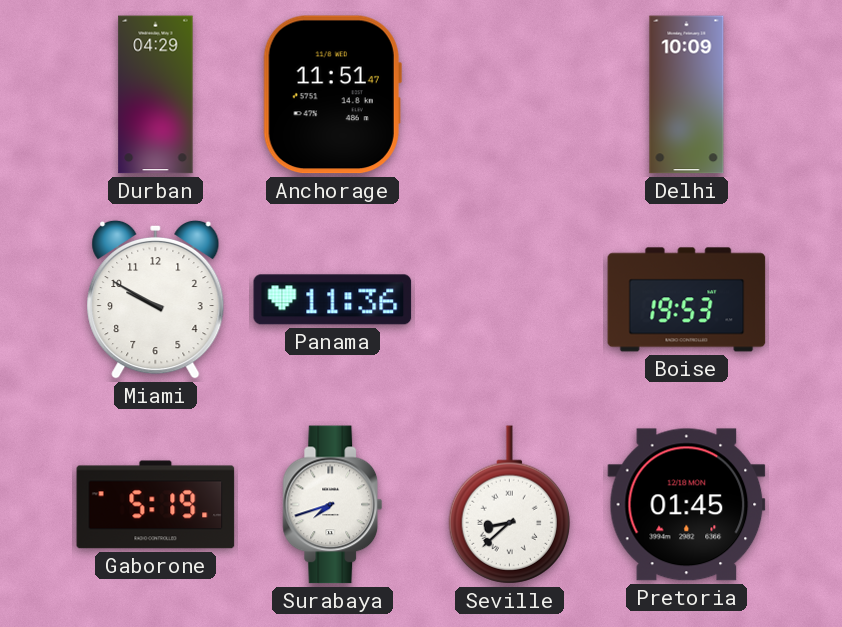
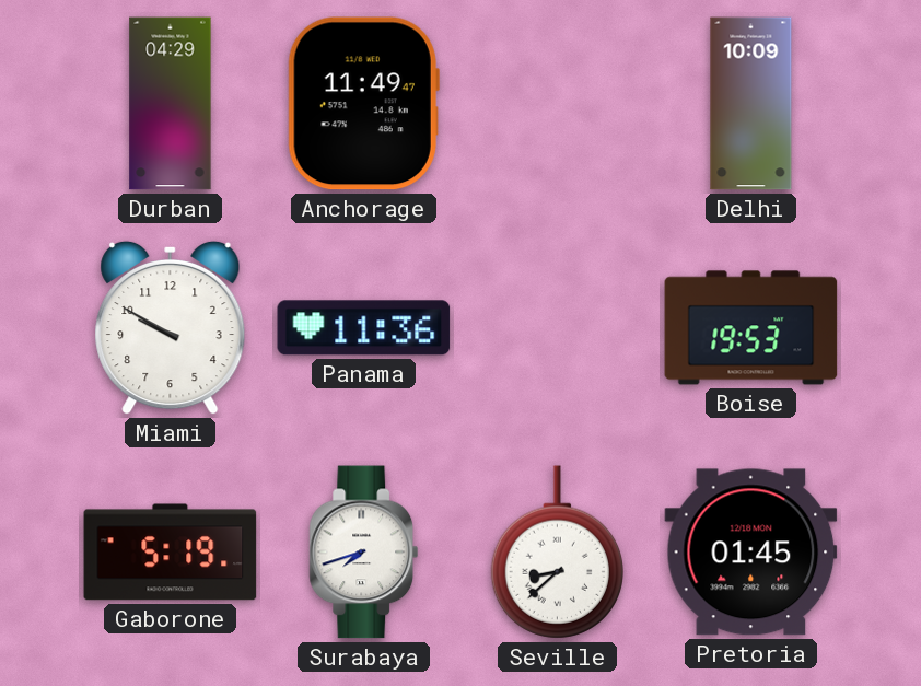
Anchorage: 11:51 -> 11:49 (363, 104)
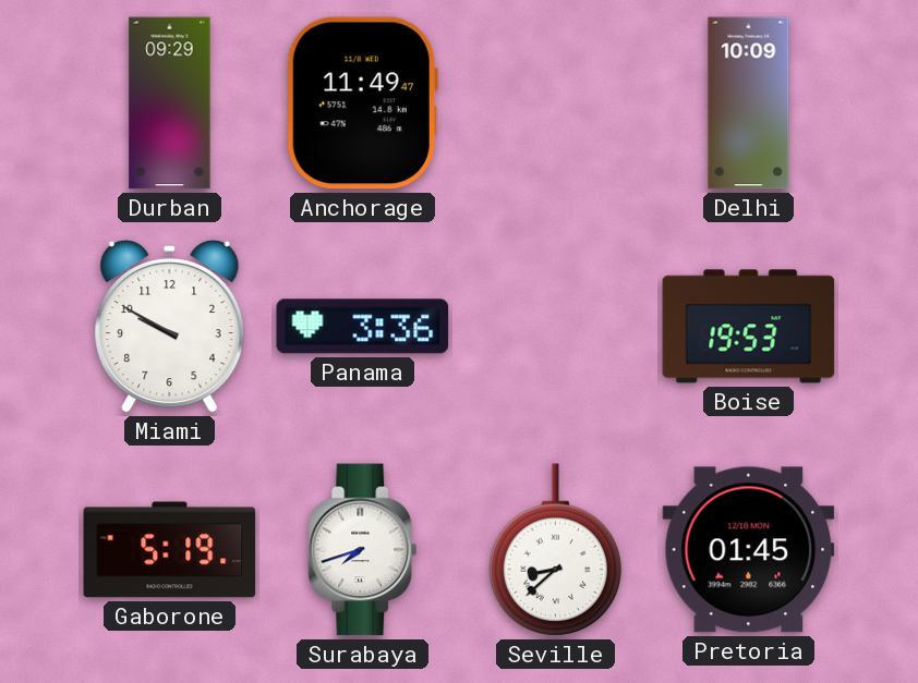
Durban: 04:29 -> 09:29 (170, 103)
Panama: 11:36 -> 3:36 (363, 327)
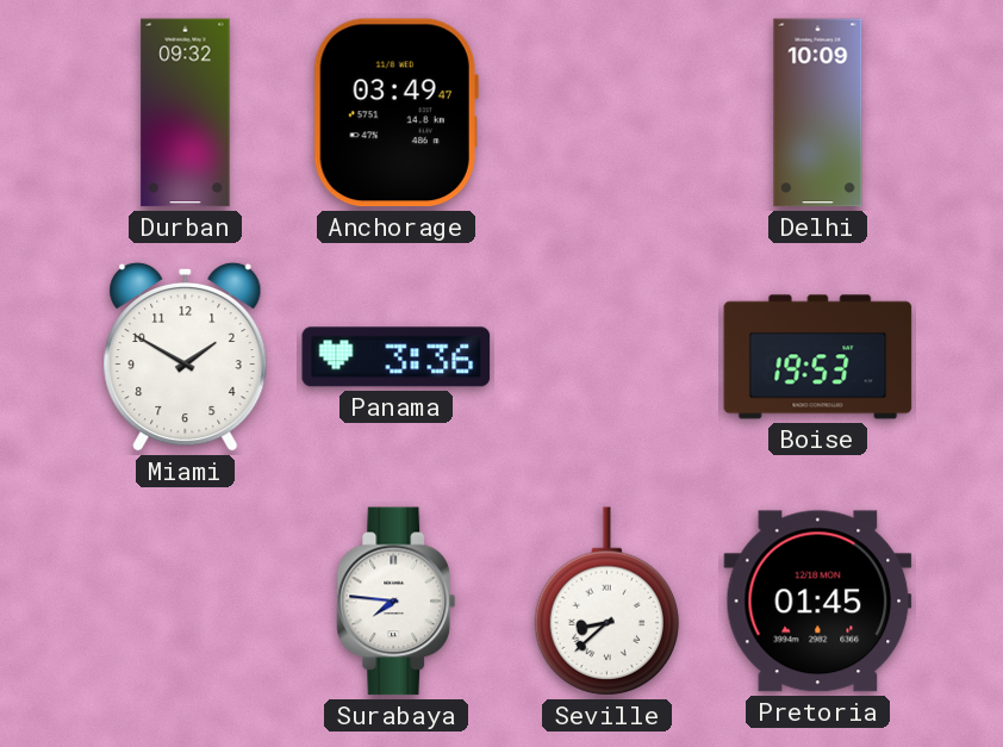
Durban: 09:29 -> 09:32 (186, 113)
Anchorage: 11:49 -> 03:49 (395, 113)
Miami: 9:50 -> 1:50 (186, 356)
Gaborone: 5:19 -> none (170, 550)
Surabaya: 7:42 -> 7:46 (397, 602)
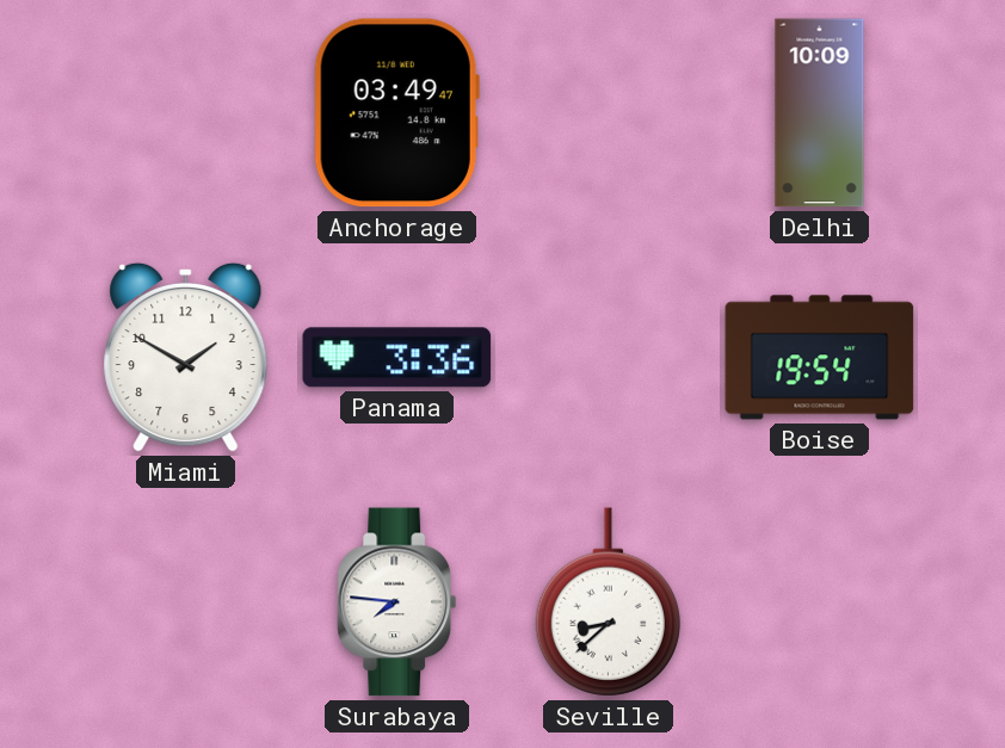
Durban: 09:32 -> none (186, 113)
Boise: 19:53 -> 19:54 (820, 358)
Pretoria: 01:45 -> none (818, 602)
